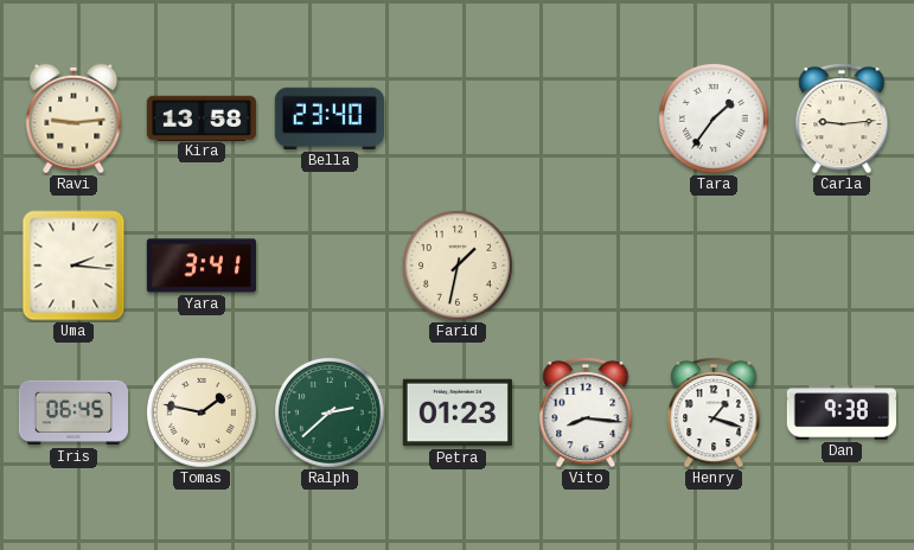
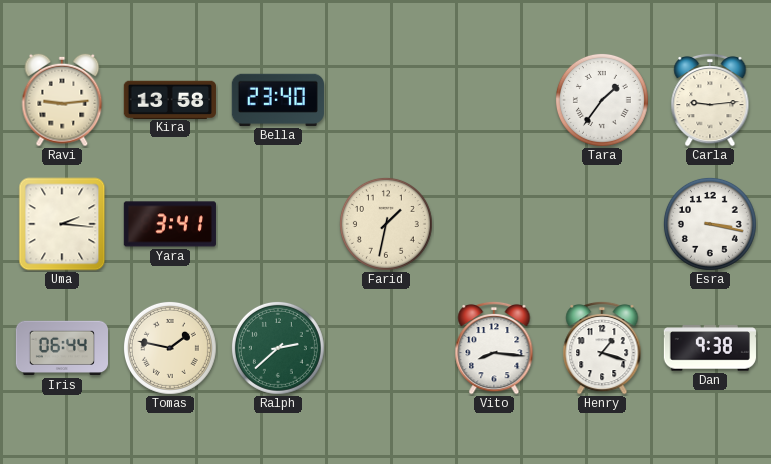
Esra: none -> 3:17 (710, 224)
Iris: 06:45 -> 06:44 (61, 348)
Petra: 01:23 -> none (458, 412)
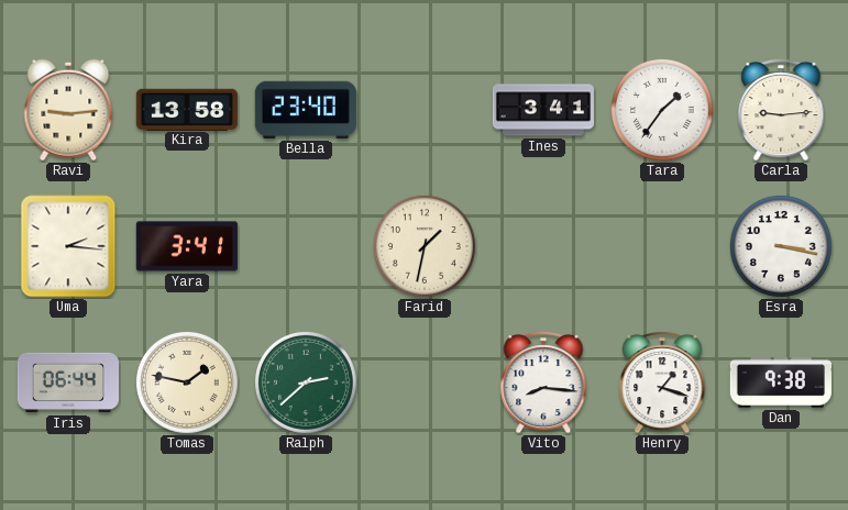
Ines: none -> 3:41 (542, 110)
